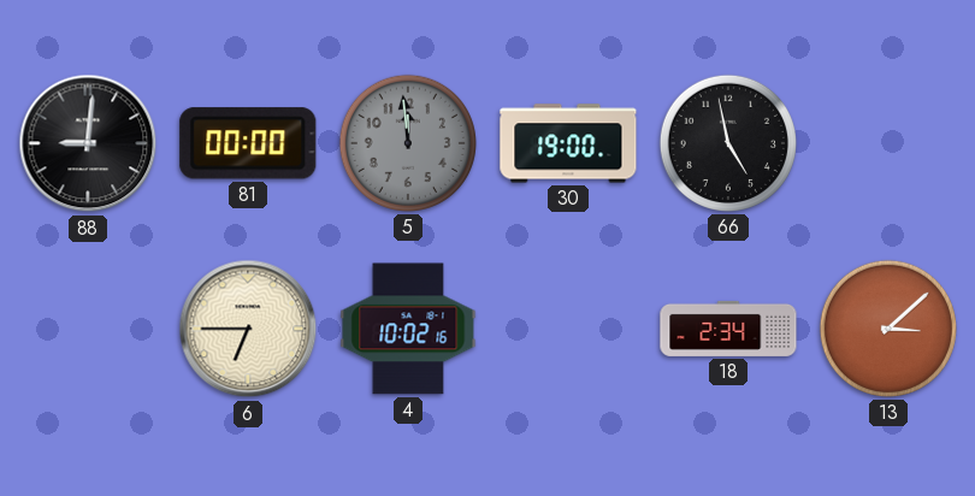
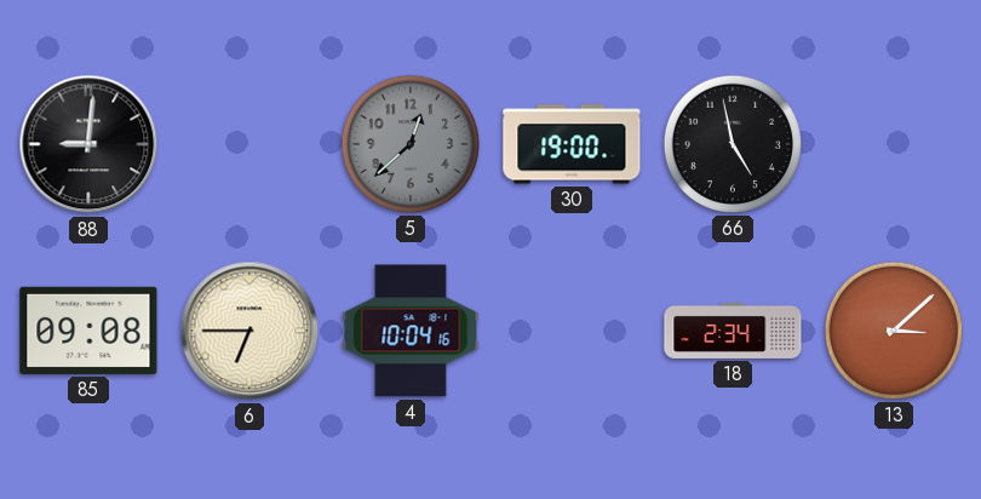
81: 00:00 -> none (248, 143)
5: 11:59 -> 12:38 (411, 144)
85: none -> 09:08 (88, 331)
4: 10:02 -> 10:04 (411, 331)
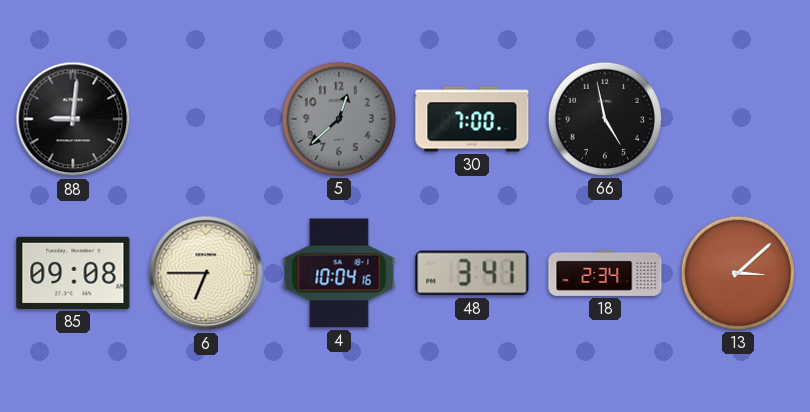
30: 19:00 -> 7:00 (472, 119)
48: none -> 3:41 (472, 273)
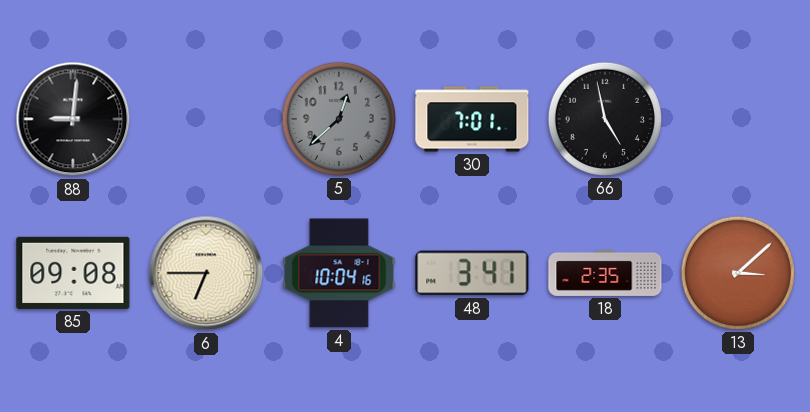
30: 7:00 -> 7:01 (472, 119)
18: 2:34 -> 2:35 (605, 273)
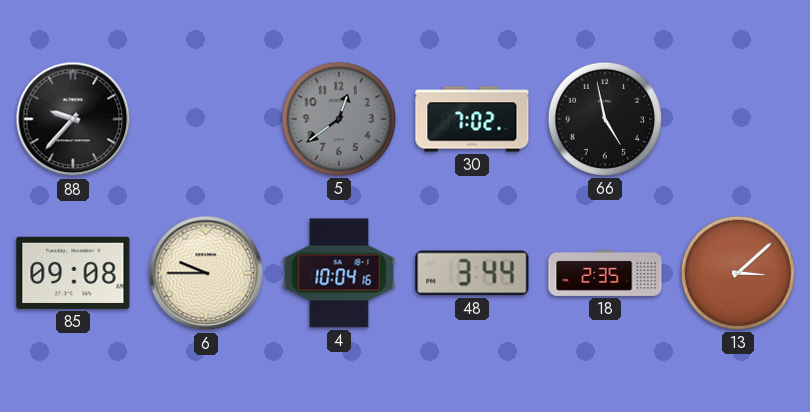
88: 9:01 -> 9:37 (73, 119)
5: 12:38 -> 12:39 (339, 119)
30: 7:01 -> 7:02 (472, 119)
6: 6:45 -> 9:45 (206, 273)
48: 3:41 -> 3:44 (472, 273)
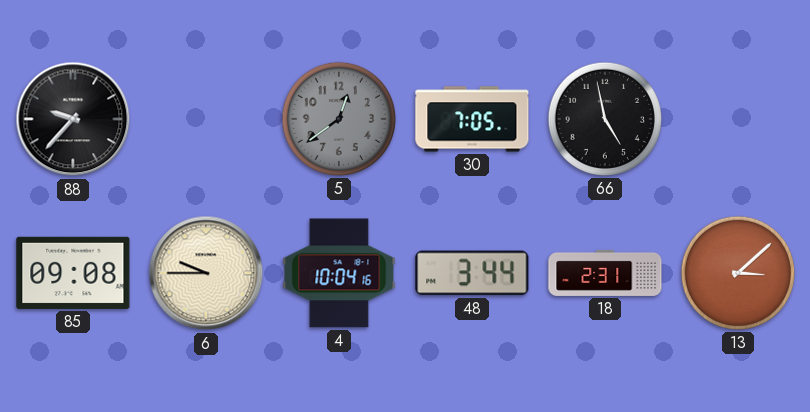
30: 7:02 -> 7:05 (472, 119)
18: 2:35 -> 2:31 (605, 273)
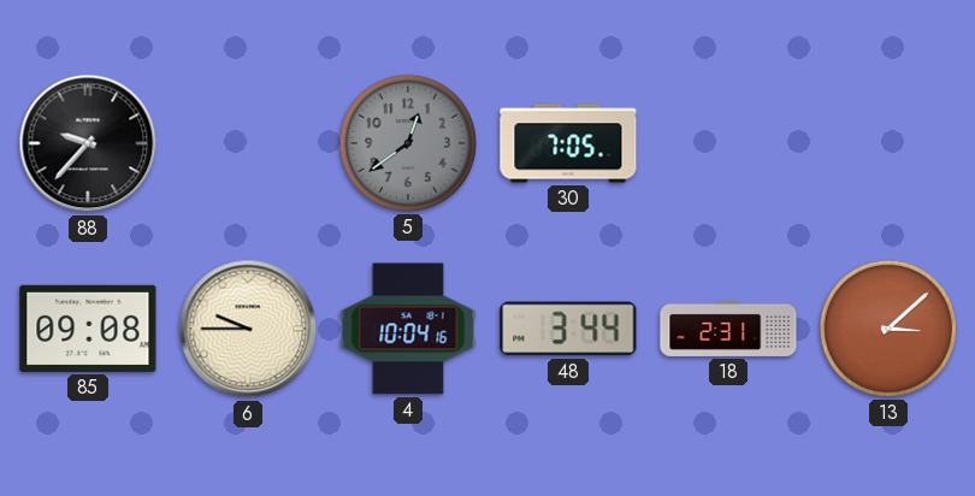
66: 4:58 -> none (605, 119)
